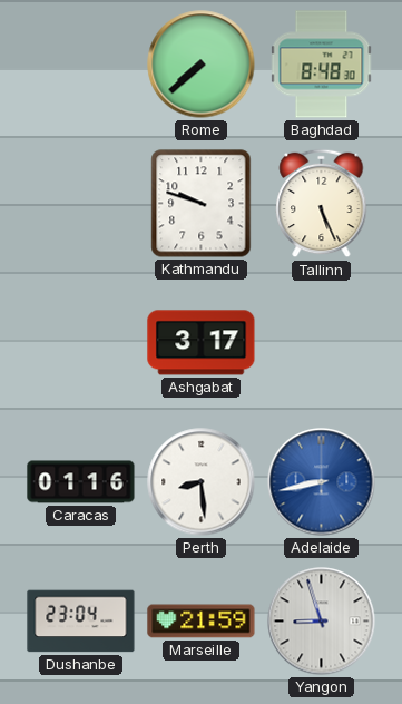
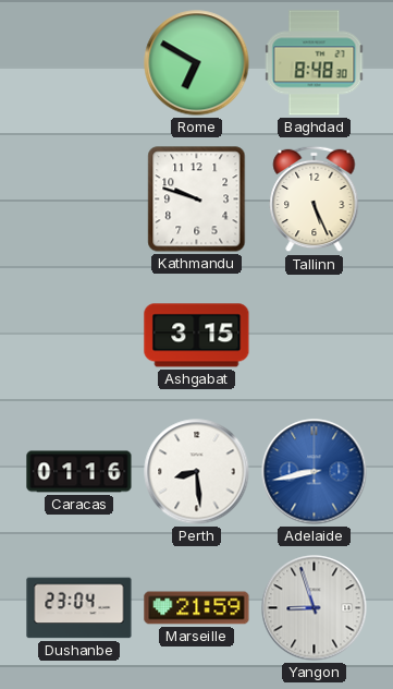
Rome: 7:38 -> 6:50 (197, 63)
Ashgabat: 3:17 -> 3:15 (197, 336)
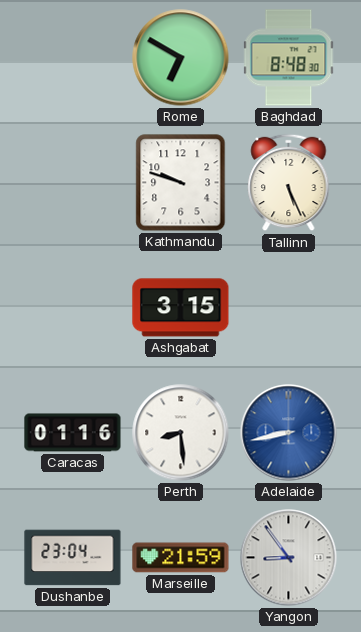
Yangon: 8:57 -> 8:54 (289, 558)
